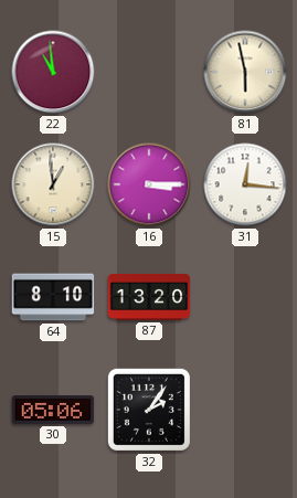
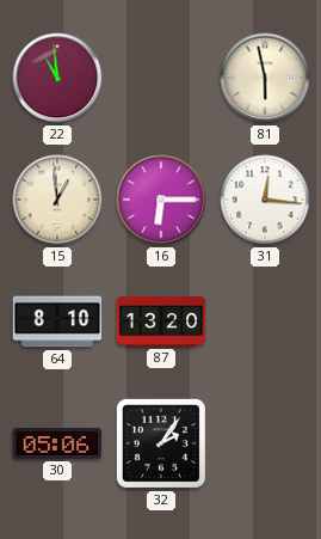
16: 3:15 -> 6:15 (161, 200)
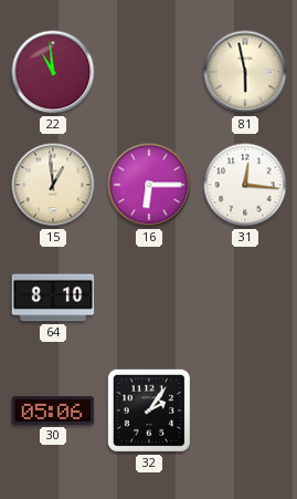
87: 13:20 -> none (161, 321)
